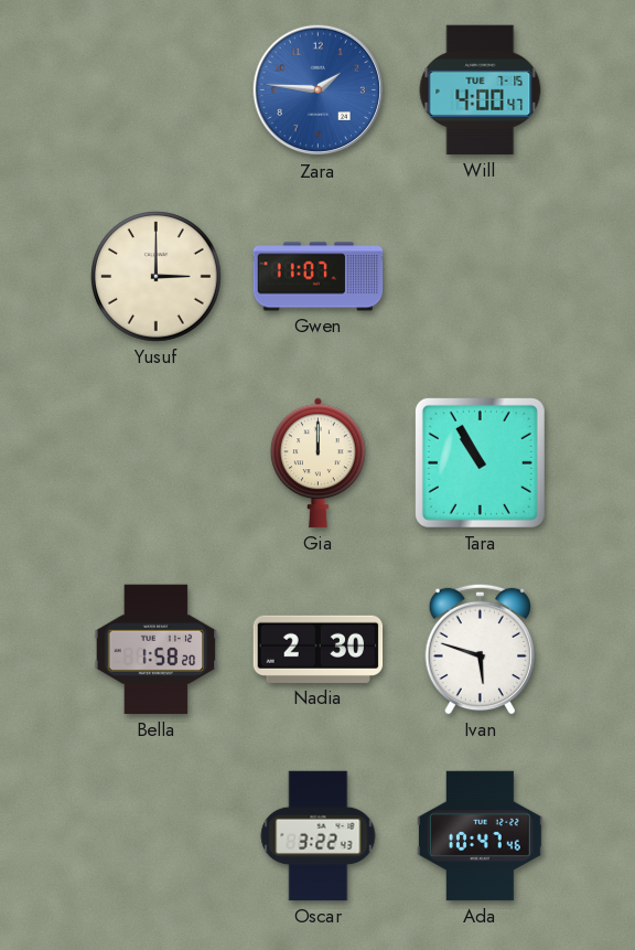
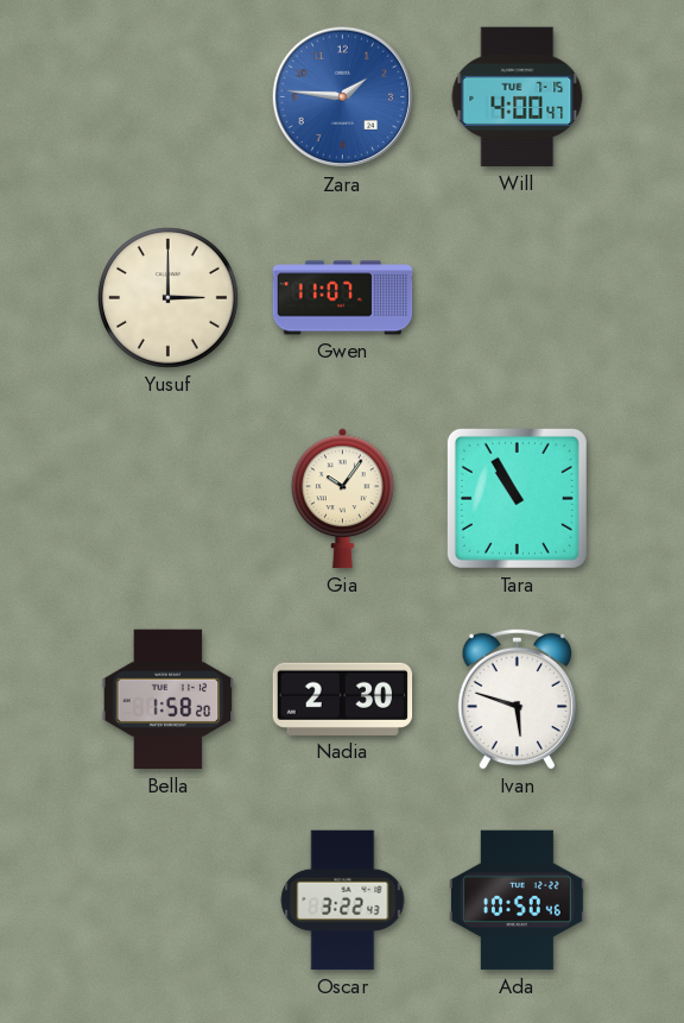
Gia: 12:00 -> 10:06 (342, 499)
Ada: 10:47 -> 10:50 (518, 901)
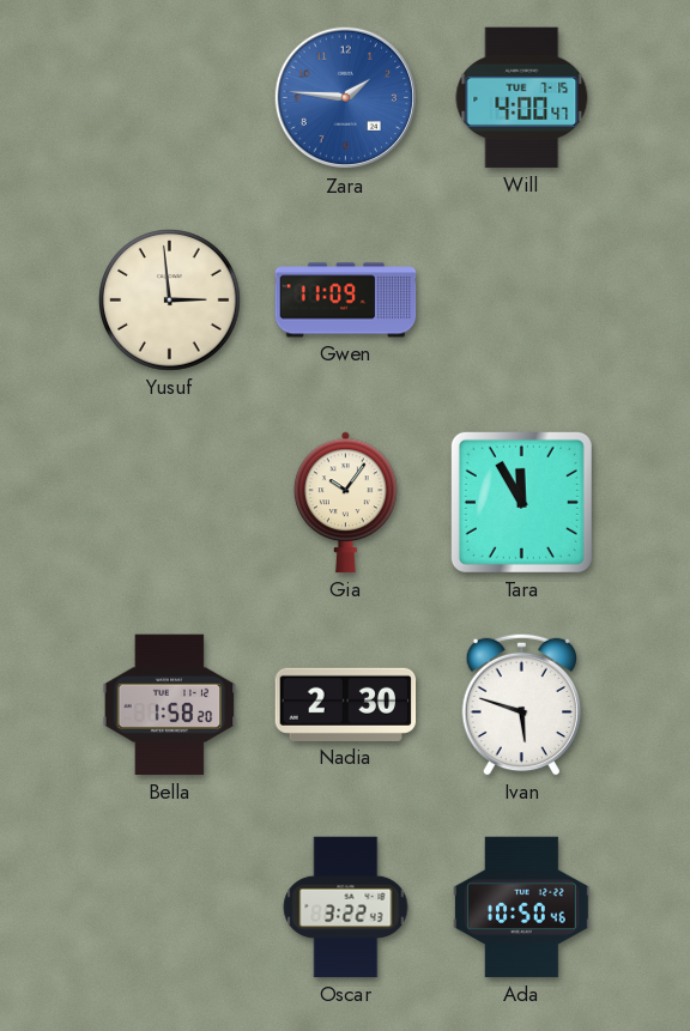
Yusuf: 3:00 -> 2:59 (170, 301)
Gwen: 11:07 -> 11:09 (346, 301)
Tara: 10:55 -> 11:55 (521, 502)
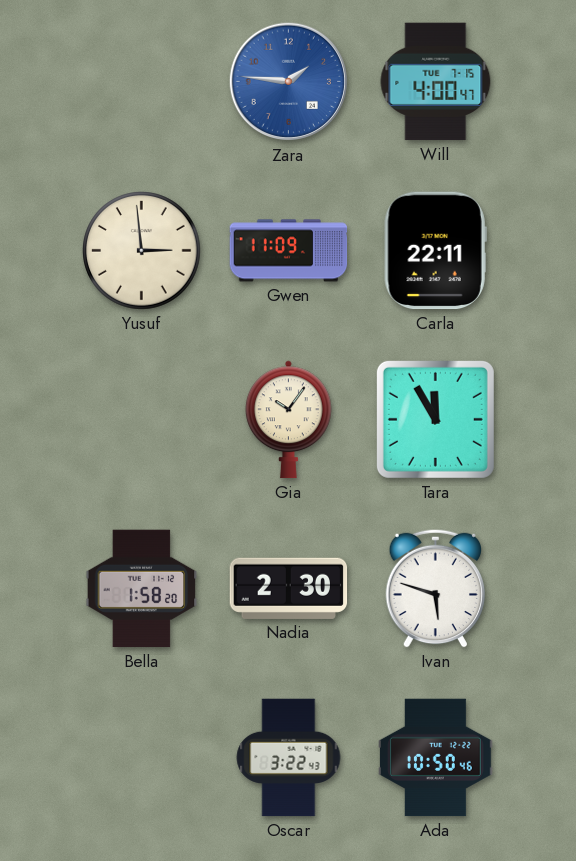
Carla: none -> 22:11 (435, 251)
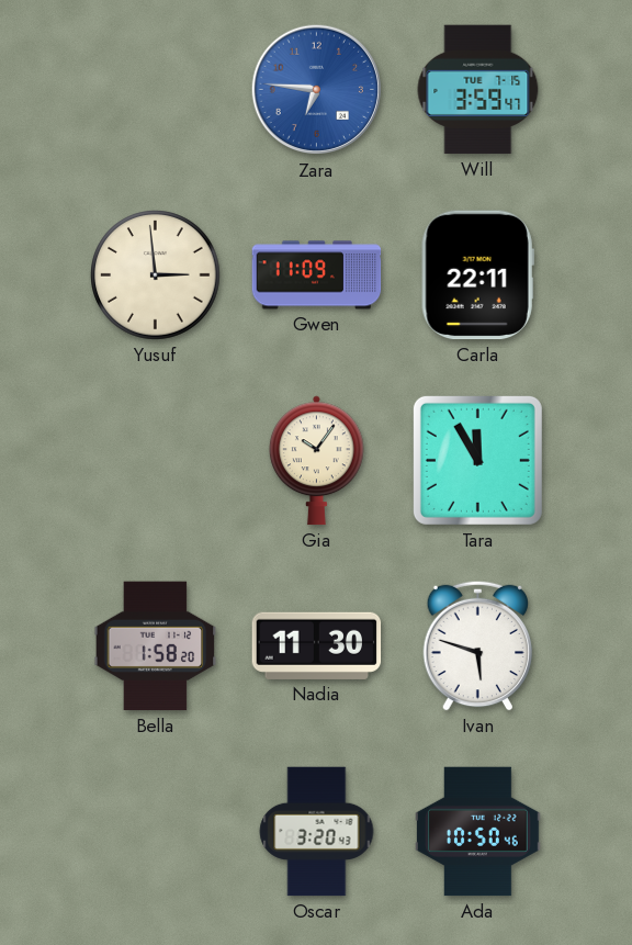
Zara: 1:46 -> 6:46 (317, 90)
Will: 4:00 -> 3:59 (478, 90)
Nadia: 2:30 -> 11:30 (317, 645)
Oscar: 3:22 -> 3:20 (317, 832)
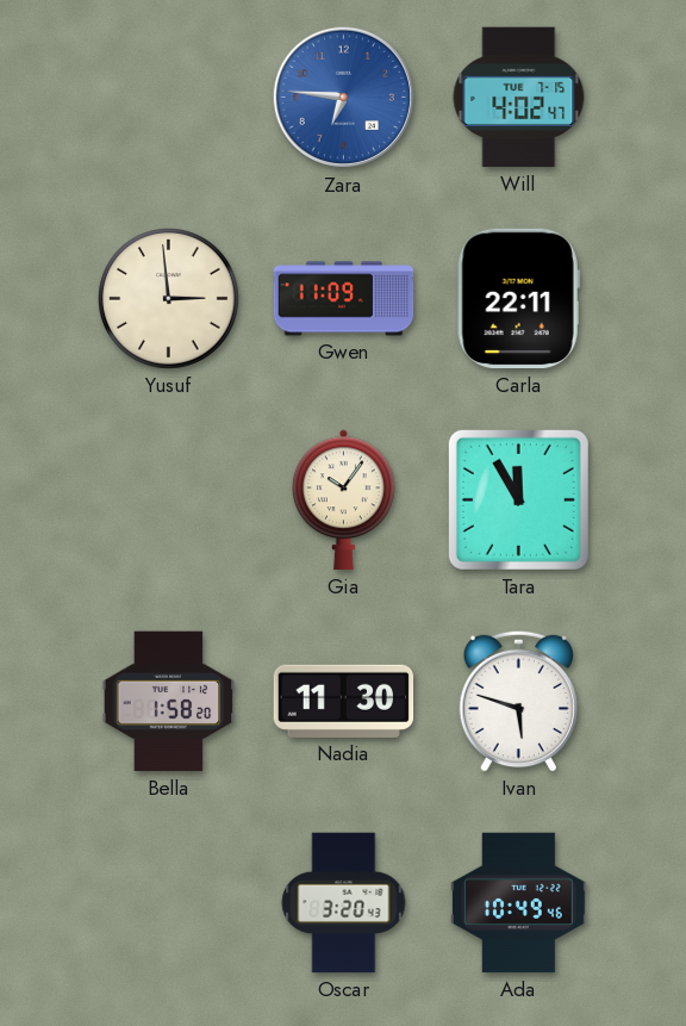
Will: 3:59 -> 4:02 (519, 98)
Ada: 10:50 -> 10:49 (519, 903)
